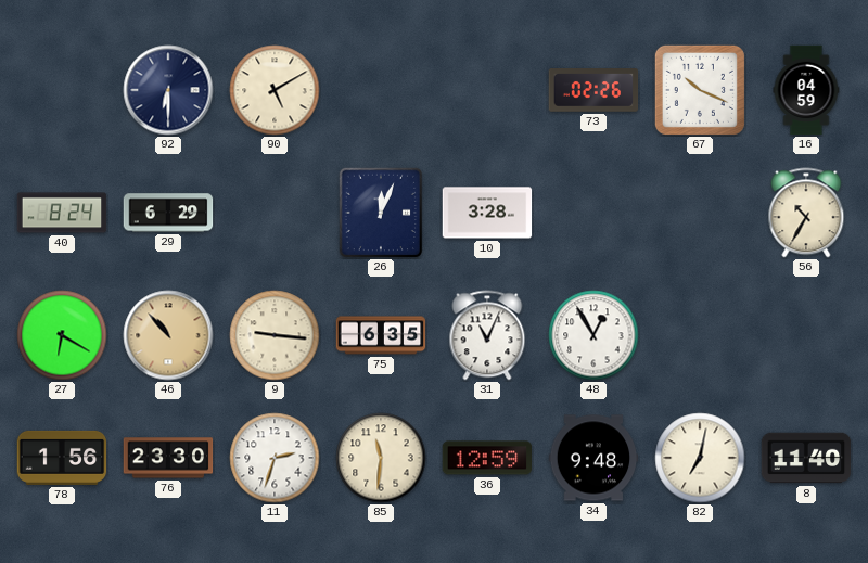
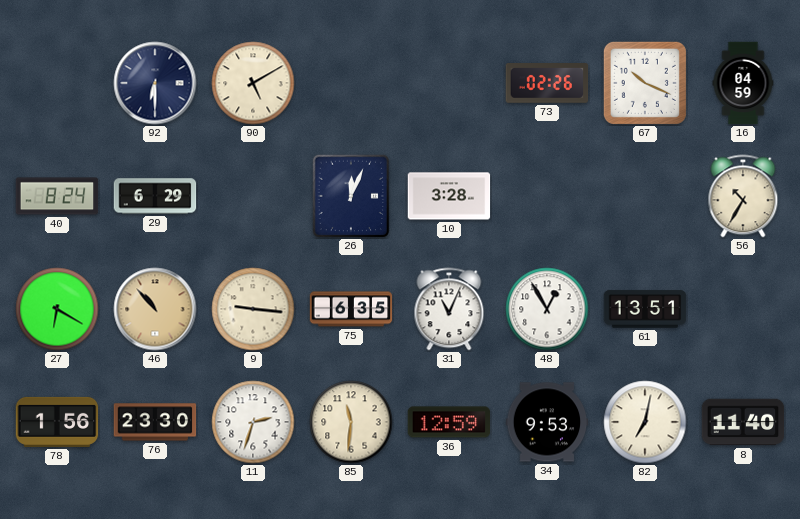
61: none -> 13:51 (645, 309)
34: 9:48 -> 9:53 (547, 422)
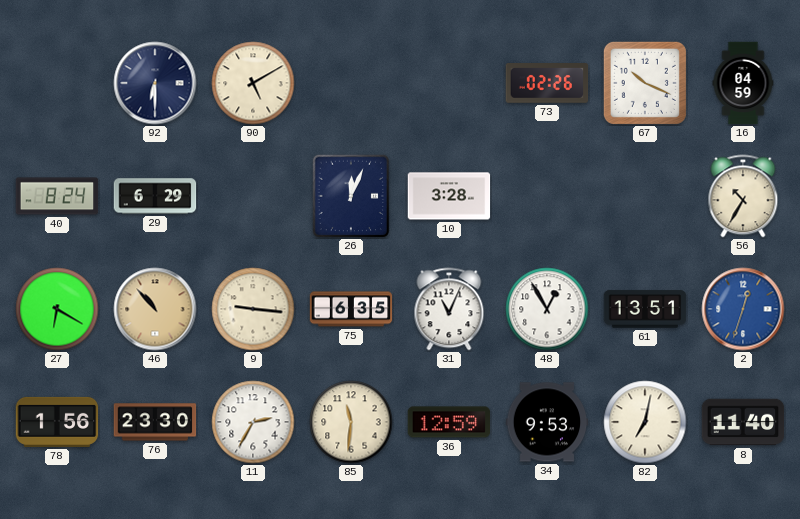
2: none -> 12:33 (743, 309)
11: 2:33 -> 2:35 (253, 422)
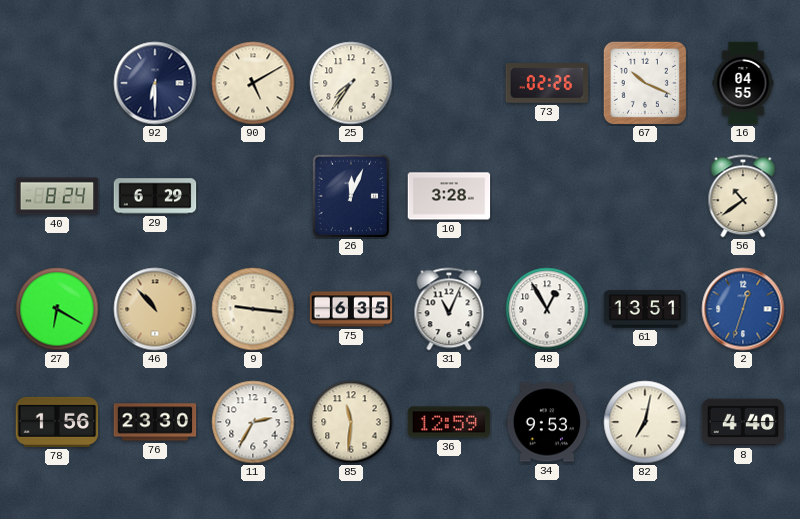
25: none -> 7:36 (351, 83)
16: 04:59 -> 04:55 (743, 83)
56: 10:35 -> 10:39 (743, 196)
8: 11:40 -> 4:40 (743, 422)
